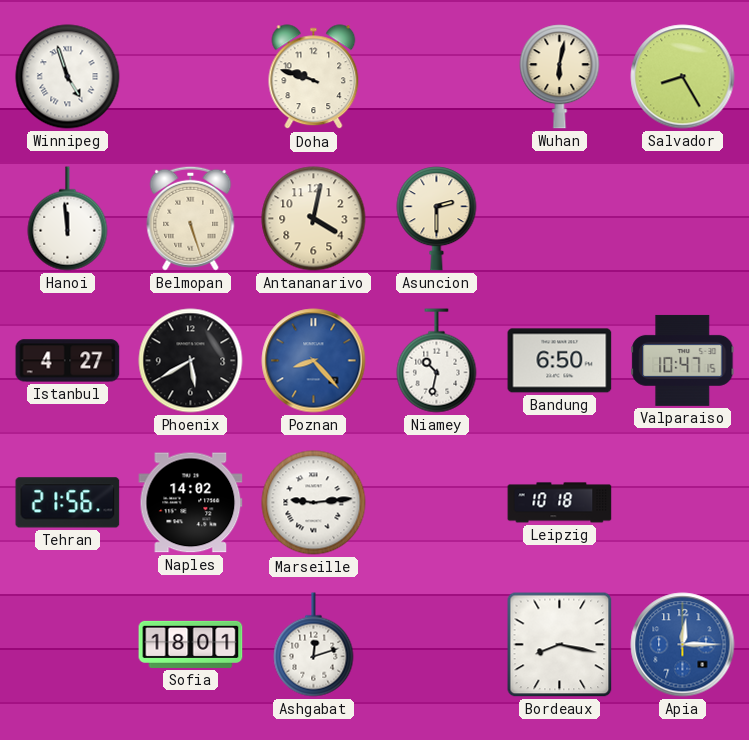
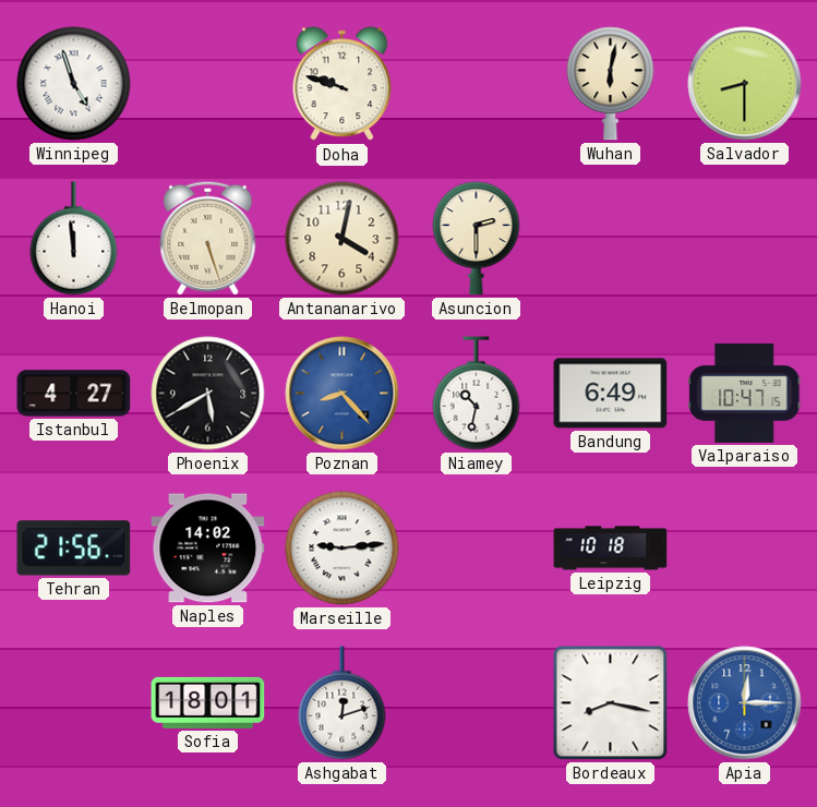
Salvador: 8:25 -> 8:30 (745, 84)
Bandung: 6:50 -> 6:49 (611, 394)
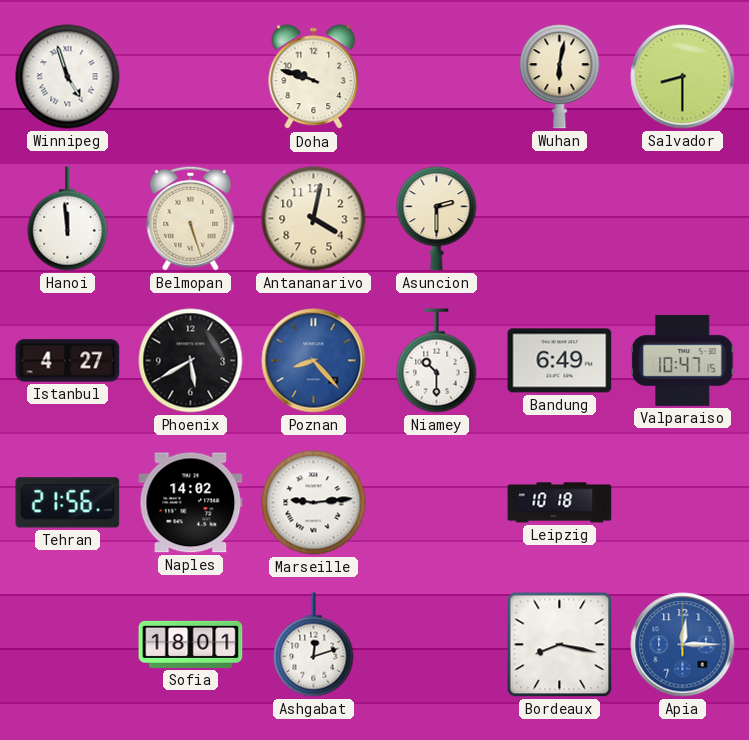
Niamey: 10:32 -> 10:30 (437, 361)
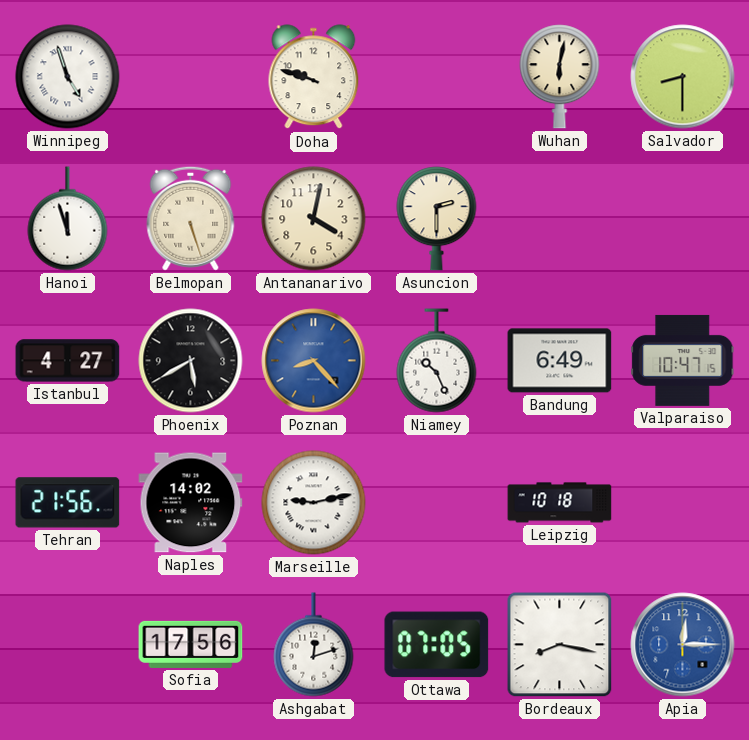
Hanoi: 11:59 -> 11:57 (68, 219)
Niamey: 10:30 -> 10:26 (437, 361)
Marseille: 9:14 -> 9:13 (314, 503)
Sofia: 18:01 -> 17:56 (191, 644)
Ottawa: none -> 07:05 (437, 645)
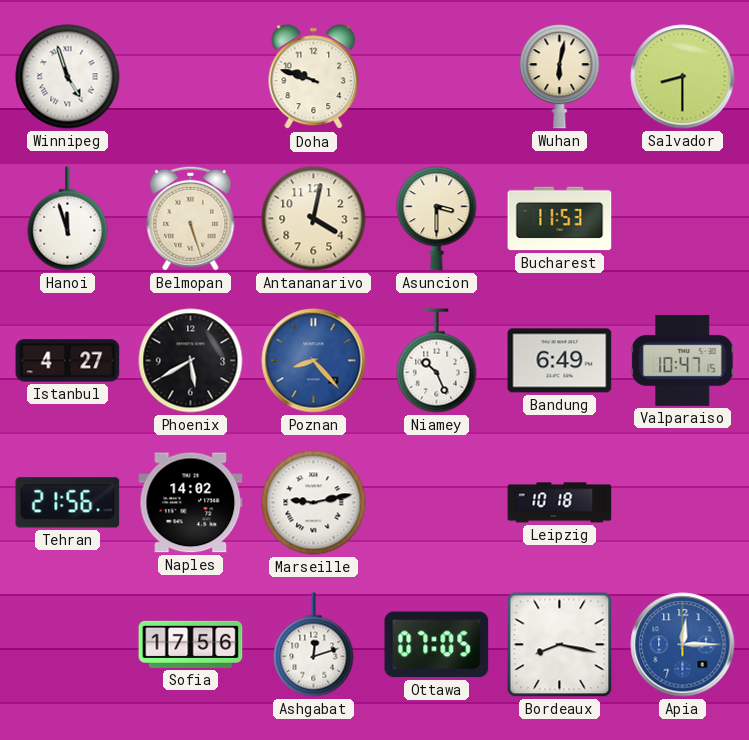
Asuncion: 2:30 -> 3:30 (437, 219)
Bucharest: none -> 11:53 (560, 219)
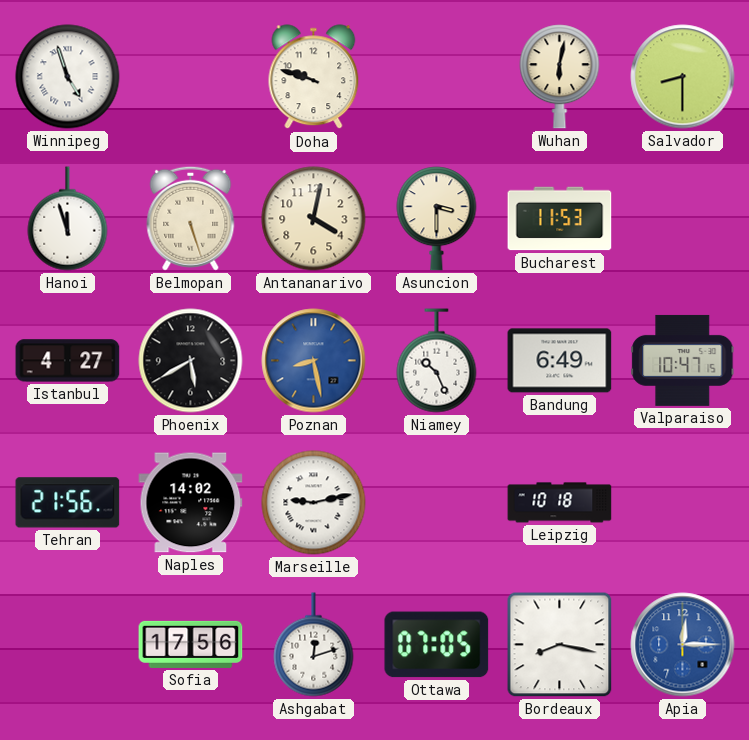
Poznan: 8:23 -> 8:28 (314, 361)
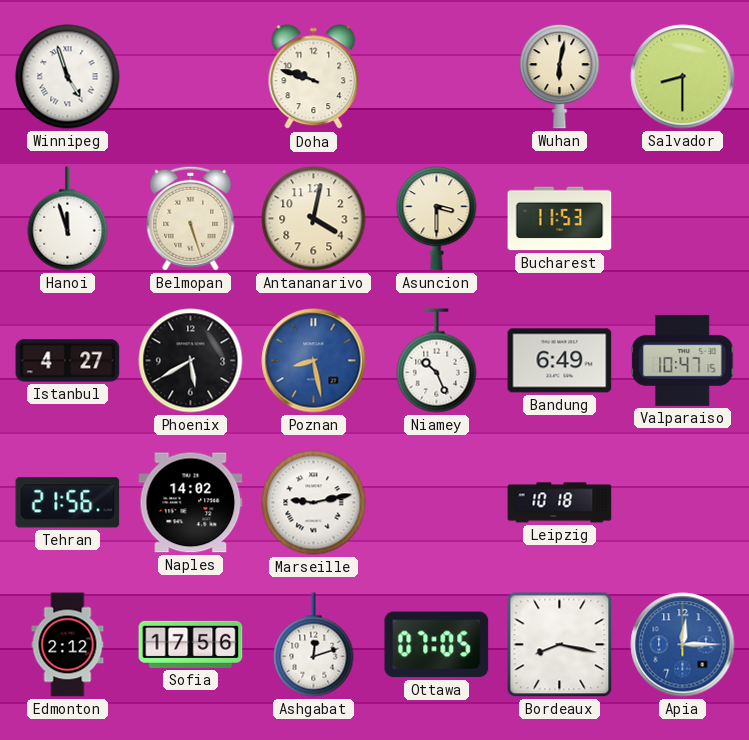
Edmonton: none -> 2:12 (68, 645)
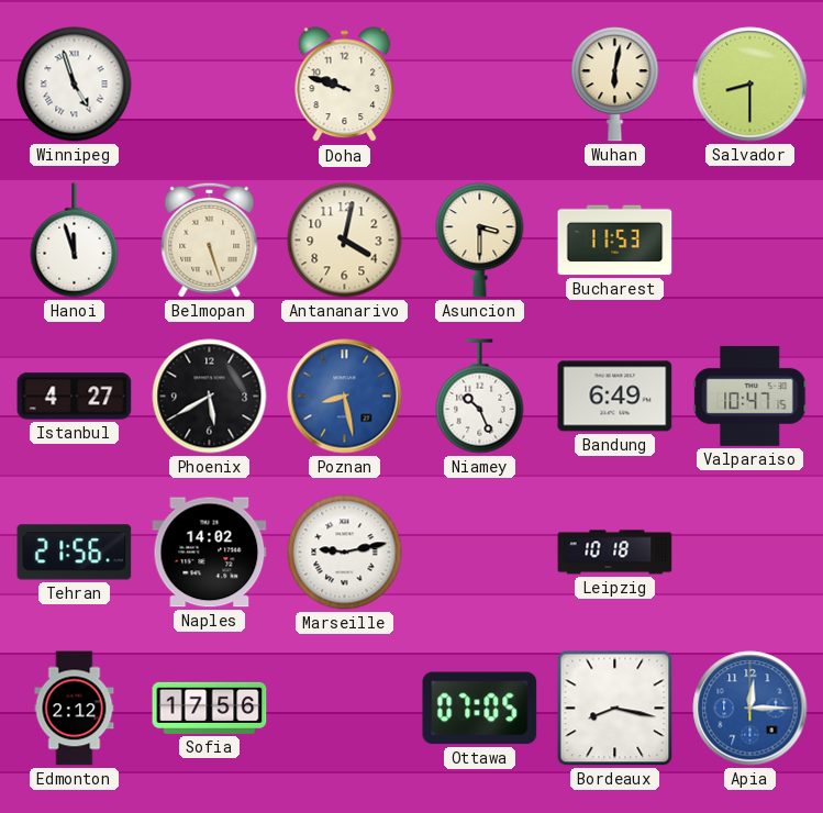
Ashgabat: 12:12 -> none (314, 645)
